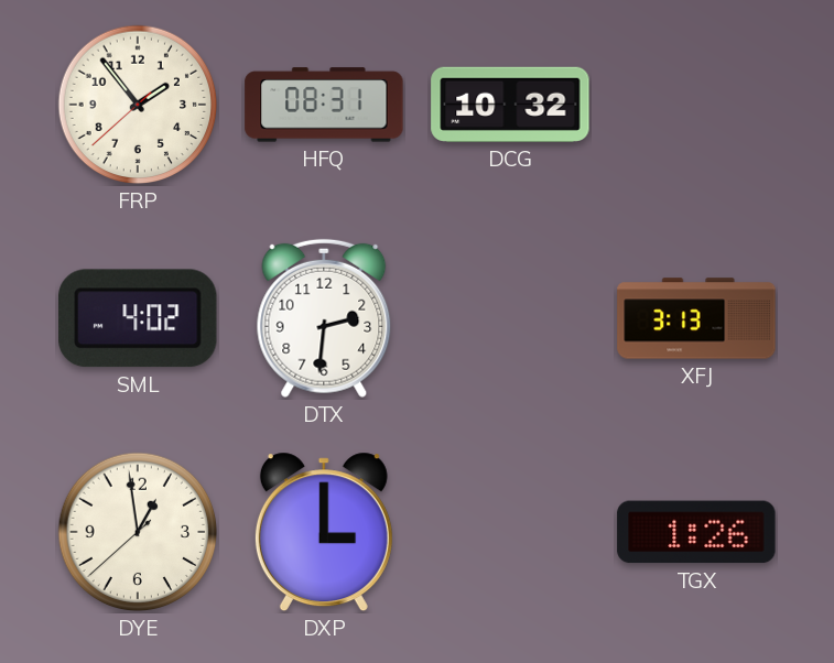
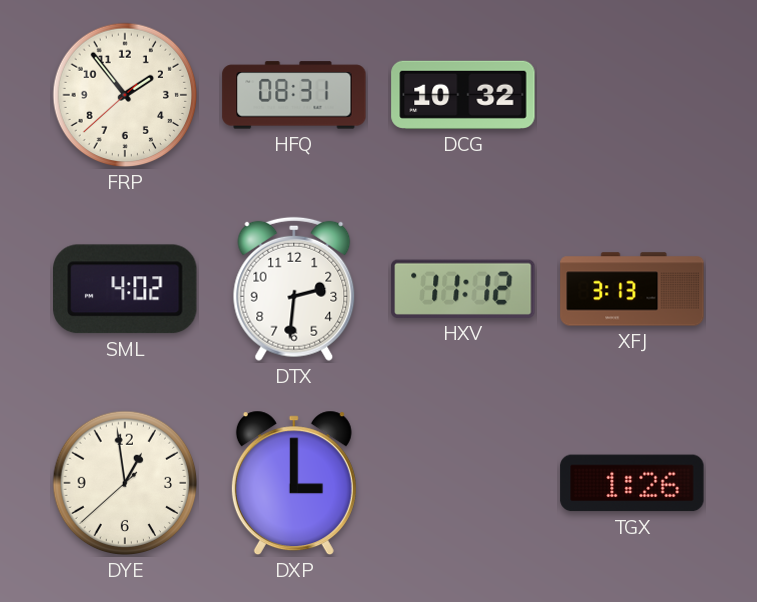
HXV: none -> 11:12 (463, 289)
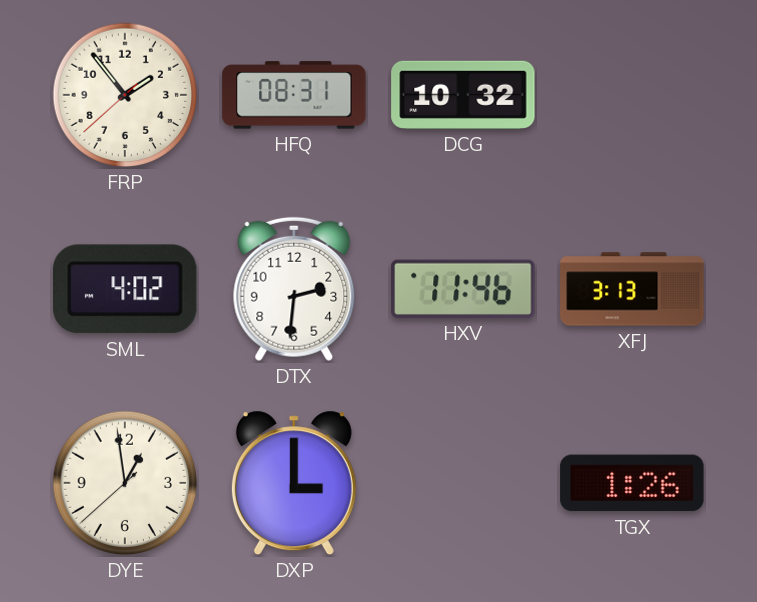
HXV: 11:12 -> 11:46 (463, 289)
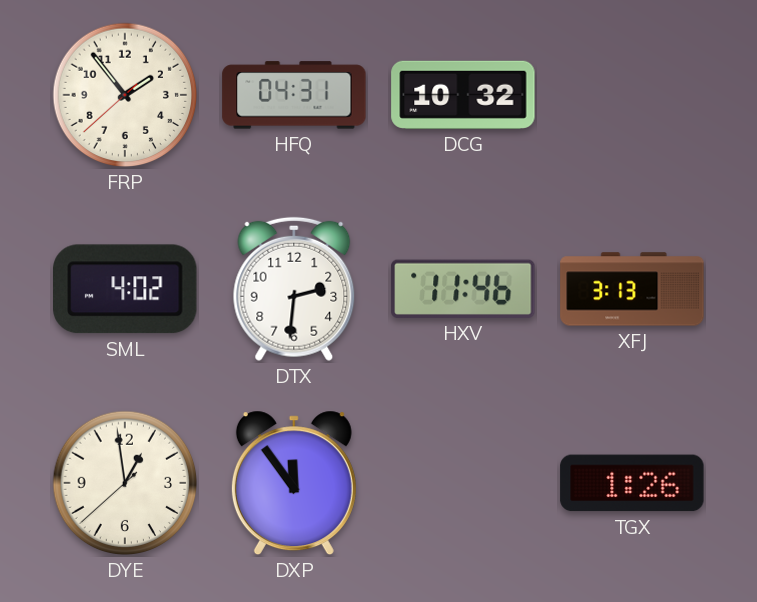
HFQ: 08:31 -> 04:31 (294, 95)
DXP: 3:00 -> 11:54 (294, 483)
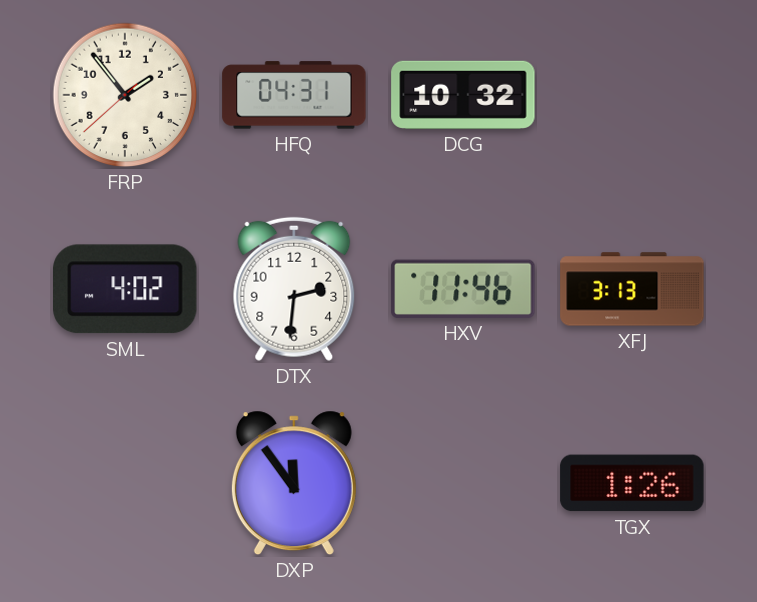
DYE: 12:58 -> none (125, 483)
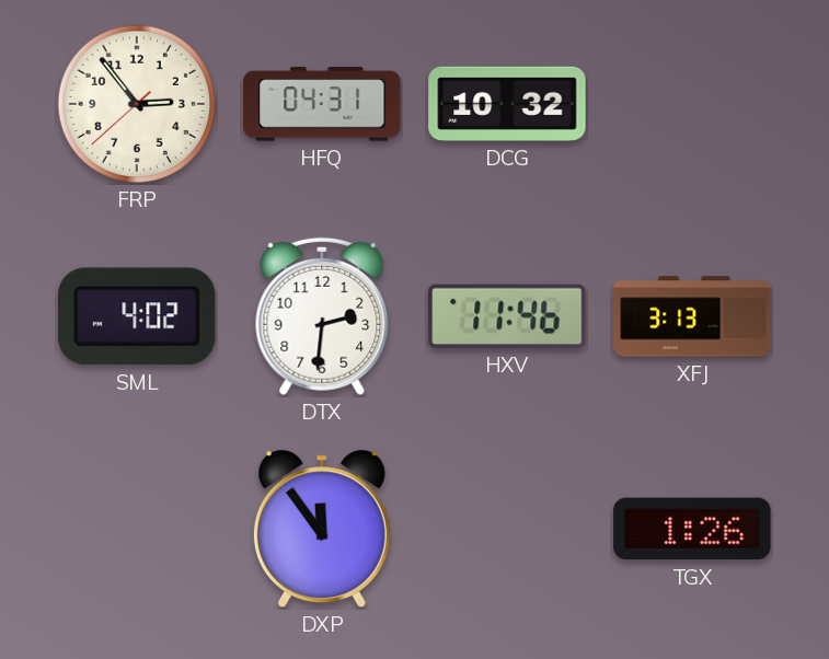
FRP: 1:53 -> 2:53 (137, 104)
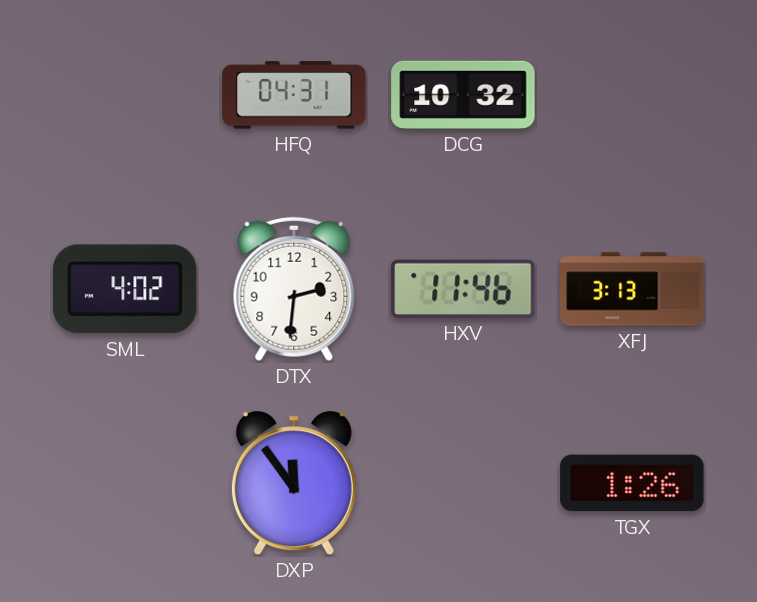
FRP: 2:53 -> none (137, 104)
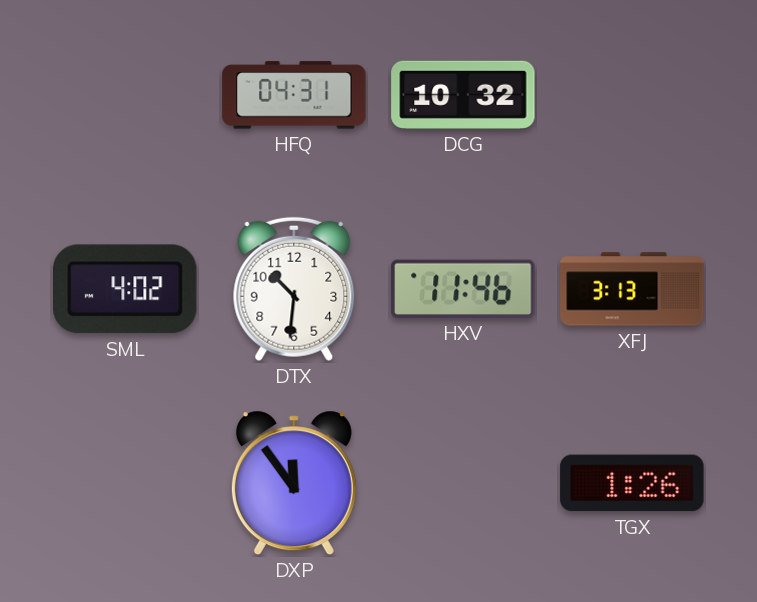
DTX: 2:31 -> 10:31 (294, 289)
